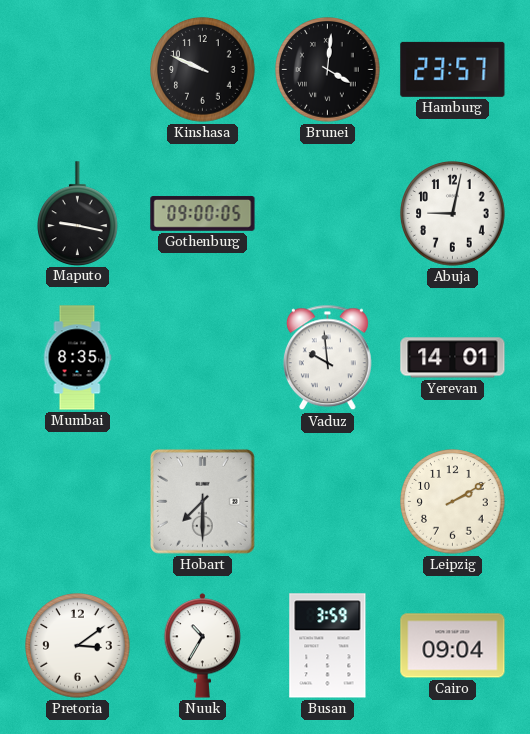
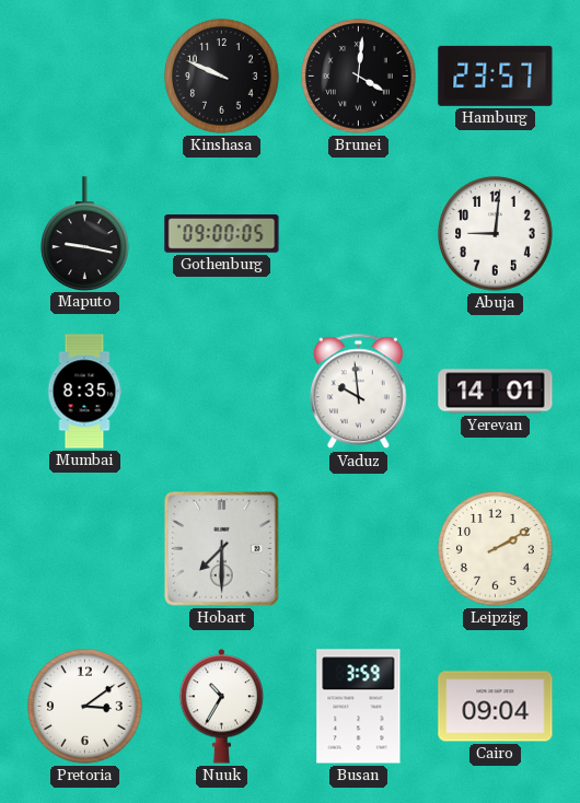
Abuja: 9:02 -> 9:01 (496, 234)
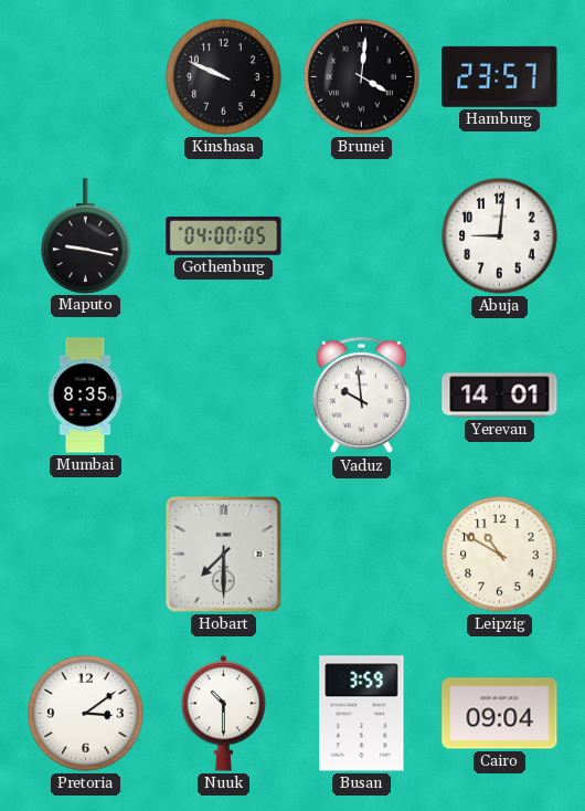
Gothenburg: 09:00 -> 04:00 (224, 236)
Leipzig: 2:10 -> 10:50 (500, 555)
Nuuk: 10:35 -> 10:30 (224, 714)
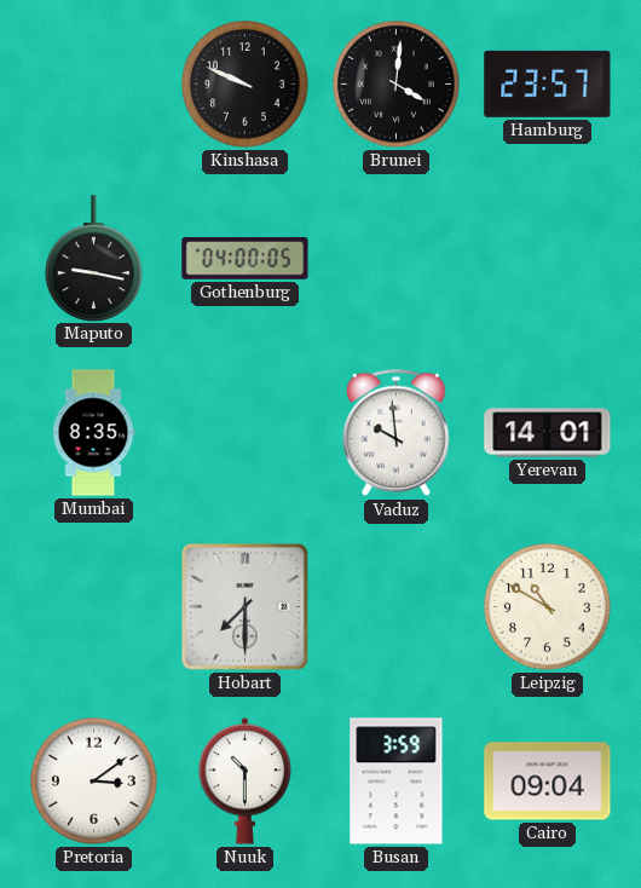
Abuja: 9:01 -> none (500, 236)
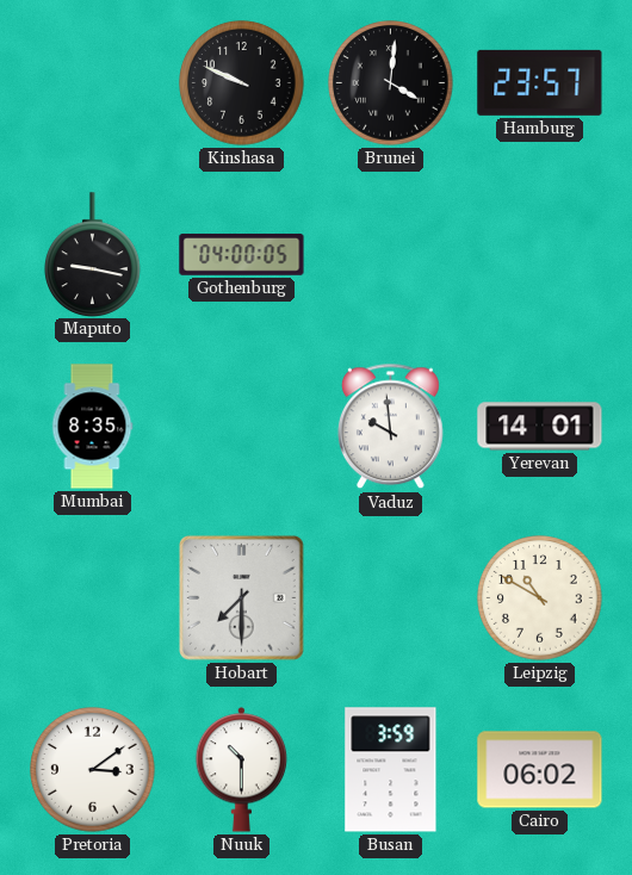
Cairo: 09:04 -> 06:02 (540, 770)
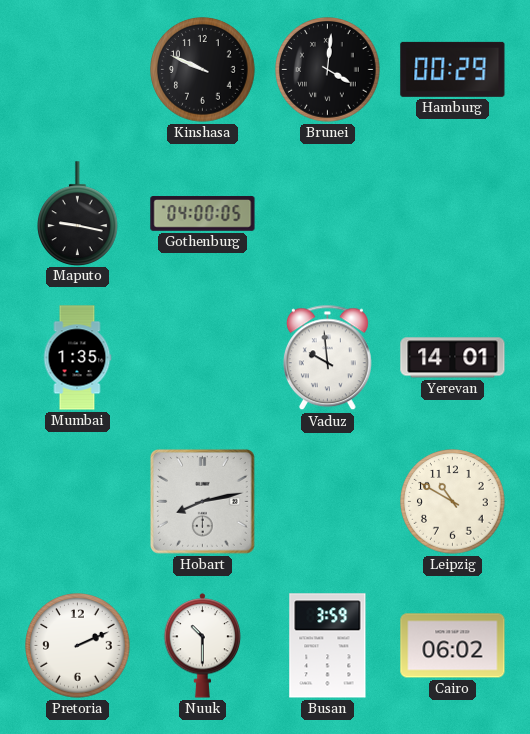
Hamburg: 23:57 -> 00:29 (453, 69)
Mumbai: 8:35 -> 1:35 (77, 358)
Hobart: 7:30 -> 8:13 (202, 501)
Pretoria: 3:09 -> 2:11 (78, 646)
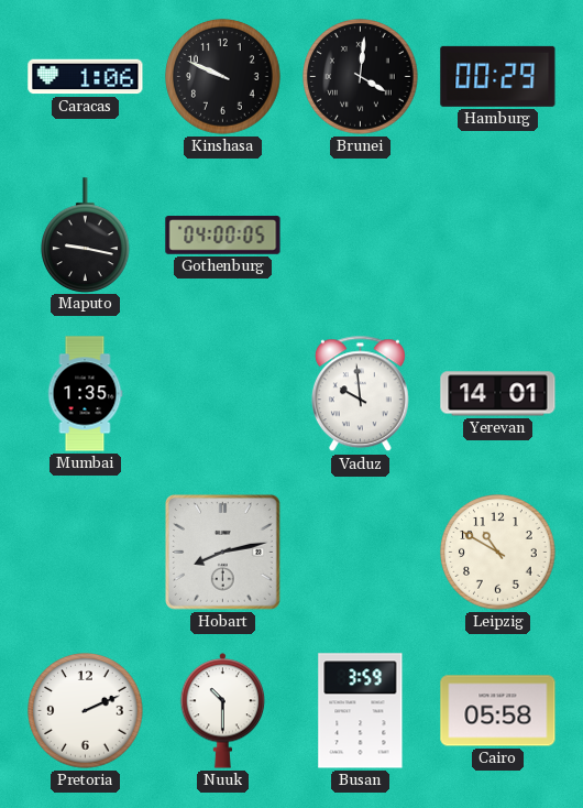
Caracas: none -> 1:06 (86, 77)
Cairo: 06:02 -> 05:58 (498, 711)
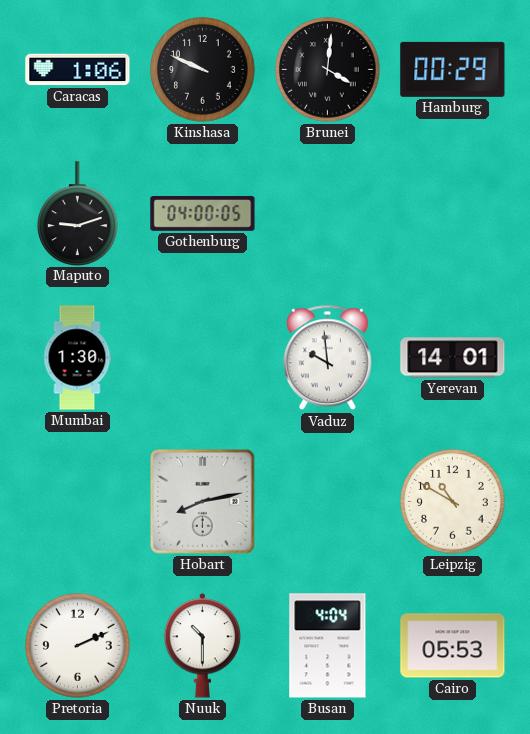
Maputo: 9:17 -> 9:12 (78, 213)
Mumbai: 1:35 -> 1:30 (77, 358)
Busan: 3:59 -> 4:04 (328, 646)
Cairo: 05:58 -> 05:53 (453, 646)
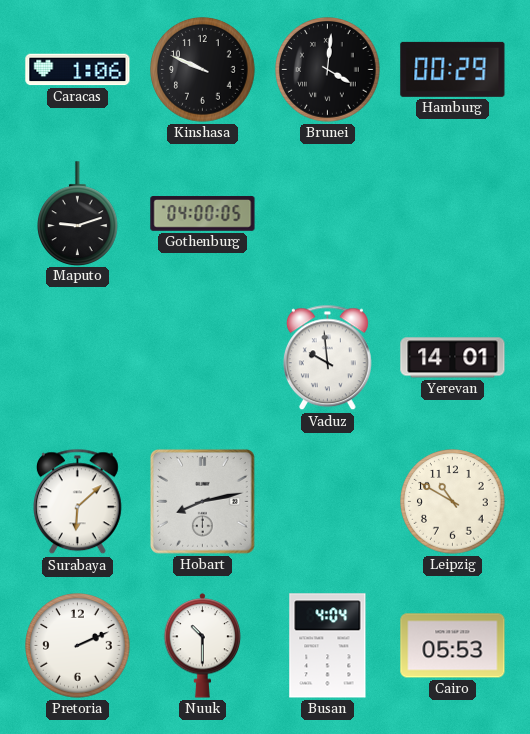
Mumbai: 1:30 -> none (77, 358)
Surabaya: none -> 6:08 (77, 502)
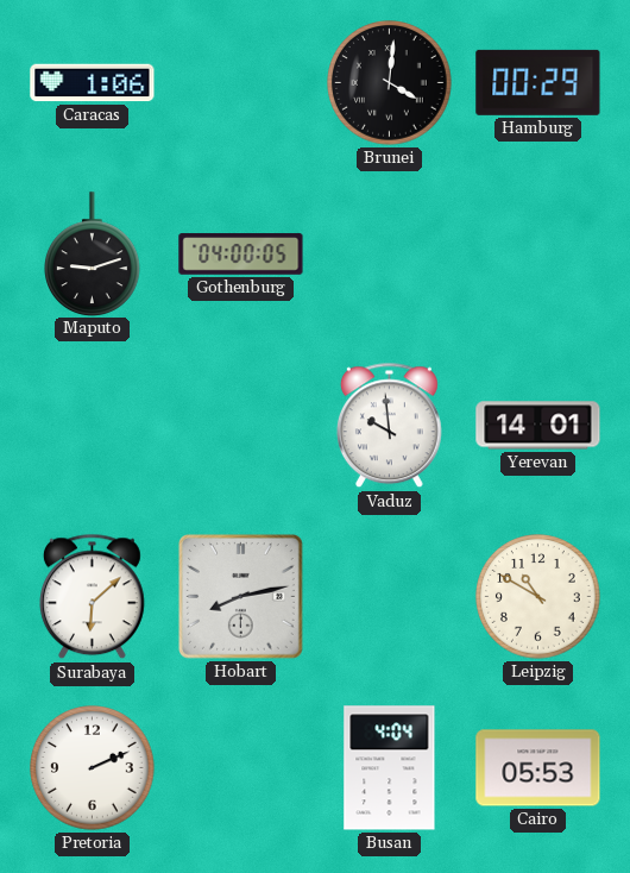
Kinshasa: 9:49 -> none (203, 70)
Nuuk: 10:30 -> none (203, 646)
